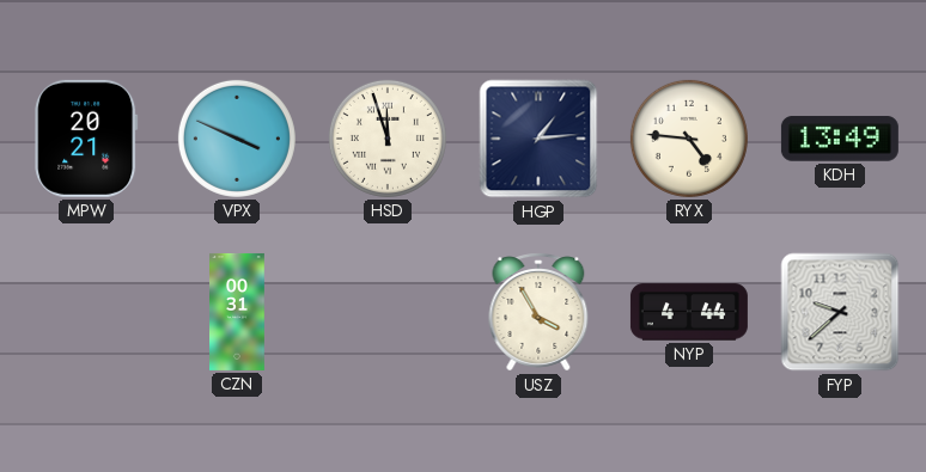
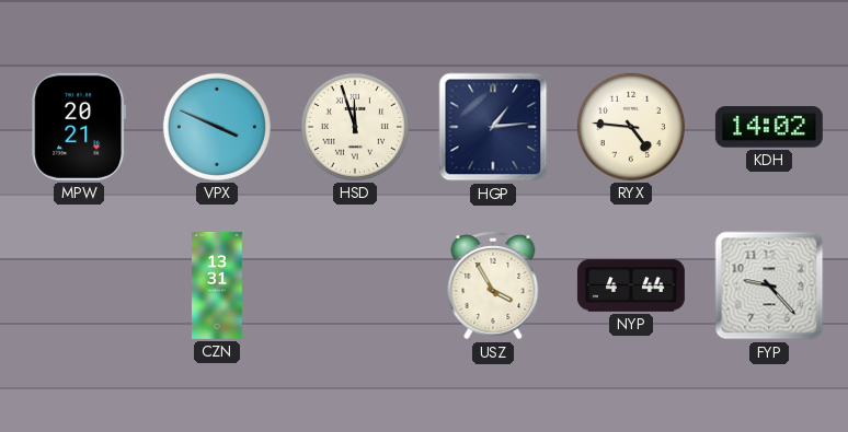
KDH: 13:49 -> 14:02 (769, 127)
CZN: 00:31 -> 13:31 (218, 285)
FYP: 9:38 -> 9:23 (769, 285)
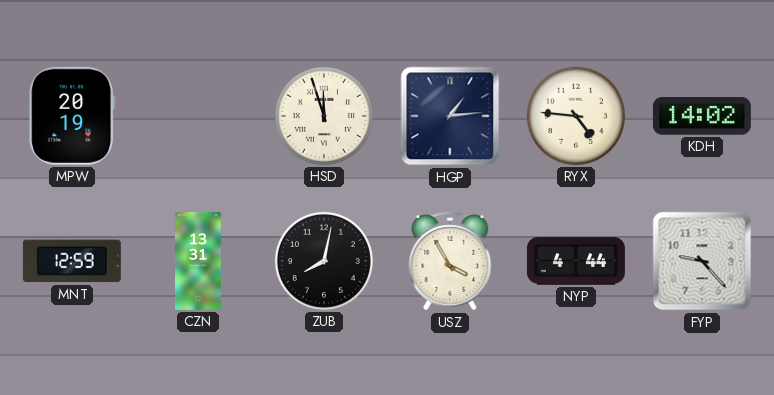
MPW: 20:21 -> 20:19 (72, 116)
VPX: 3:49 -> none (217, 127)
MNT: none -> 12:59 (72, 261)
ZUB: none -> 8:02 (324, 261)
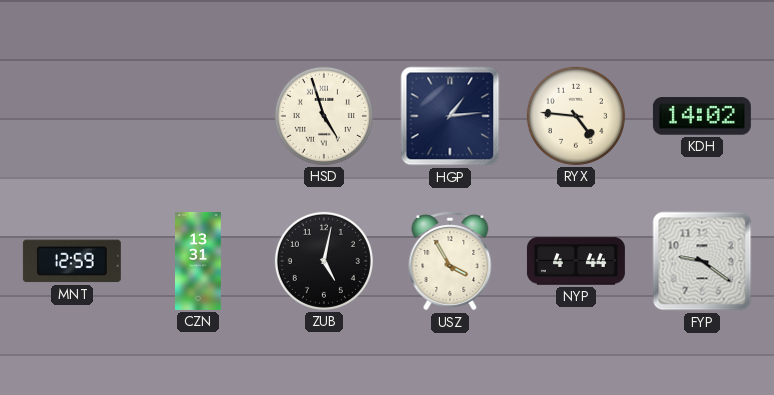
MPW: 20:19 -> none (72, 116)
HSD: 11:57 -> 4:57 (324, 116)
ZUB: 8:02 -> 5:02 (324, 261)
FYP: 9:23 -> 9:21 (702, 261)
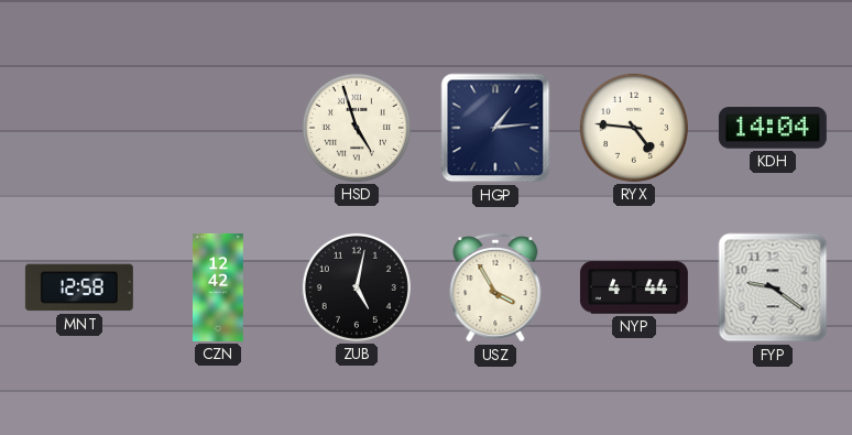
KDH: 14:02 -> 14:04 (773, 128)
MNT: 12:59 -> 12:58 (79, 287)
CZN: 13:31 -> 12:42 (219, 287)
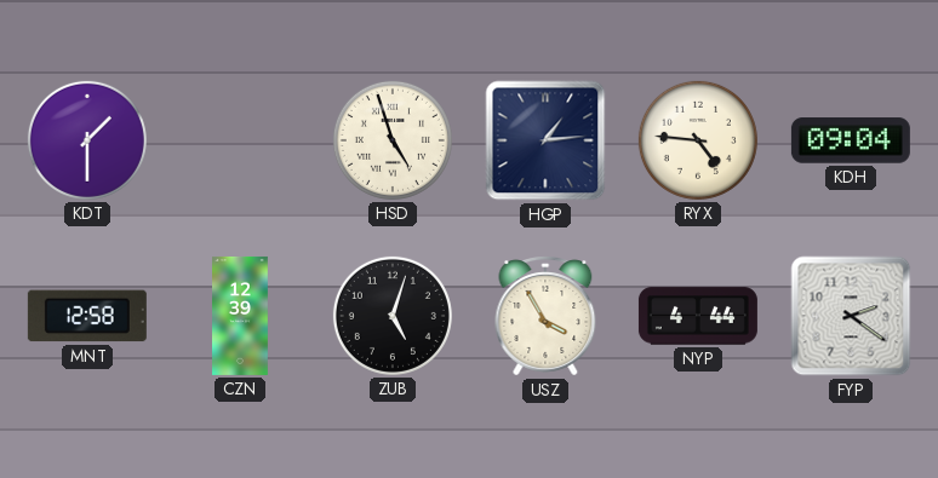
KDT: none -> 1:30 (87, 140)
KDH: 14:04 -> 09:04 (851, 140)
CZN: 12:42 -> 12:39 (241, 316)
ZUB: 5:02 -> 5:03 (393, 316)
FYP: 9:21 -> 2:21 (851, 316)
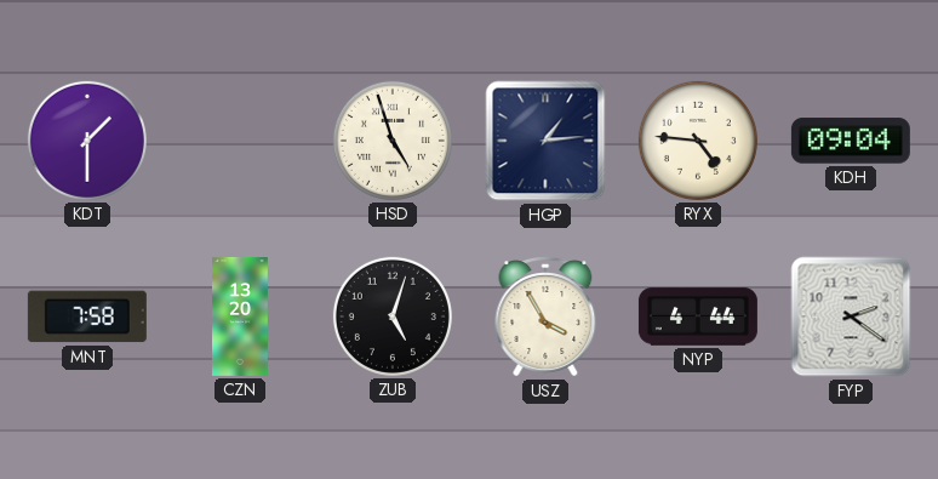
MNT: 12:58 -> 7:58 (87, 317)
CZN: 12:39 -> 13:20 (241, 317)
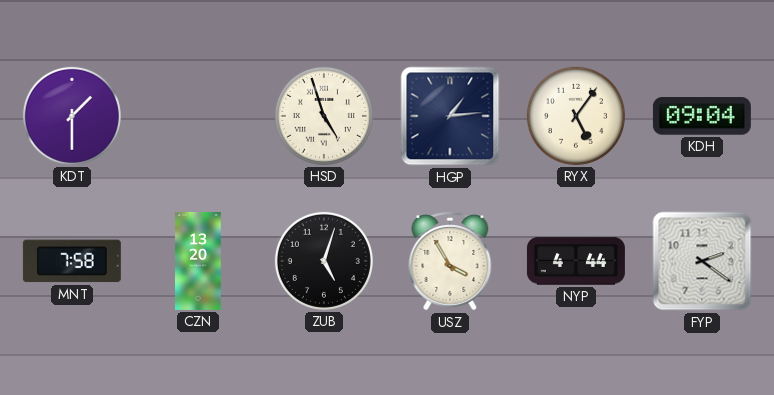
RYX: 4:46 -> 5:06 (576, 116)
